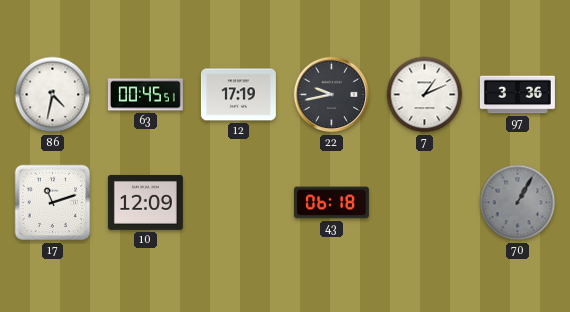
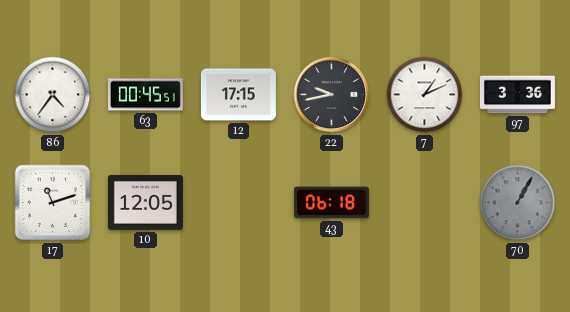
86: 4:32 -> 4:36 (53, 95)
12: 17:19 -> 17:15 (238, 95)
10: 12:09 -> 12:05 (145, 203)
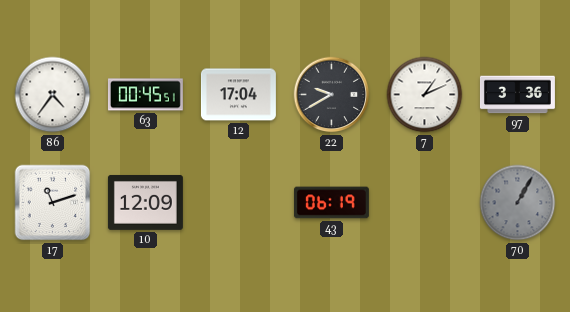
12: 17:15 -> 17:04 (238, 95)
22: 9:43 -> 9:40 (332, 95)
10: 12:05 -> 12:09 (145, 203)
43: 06:18 -> 06:19 (331, 203)
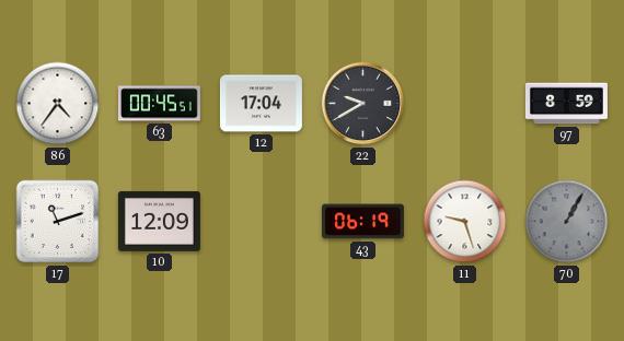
7: 1:11 -> none (425, 95)
97: 3:36 -> 8:59 (566, 104)
11: none -> 9:27 (465, 222)
